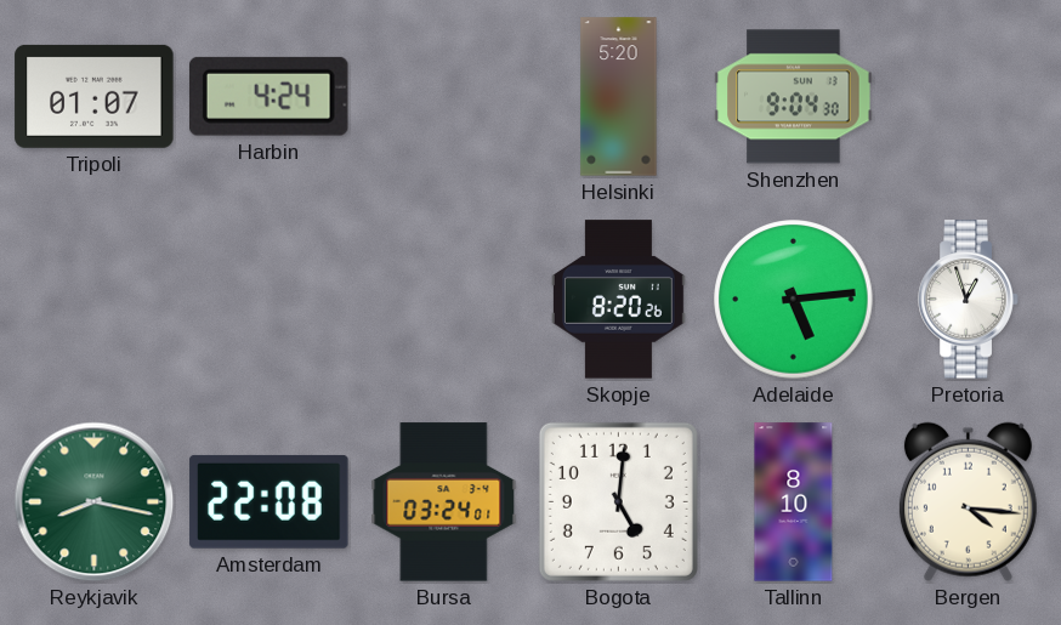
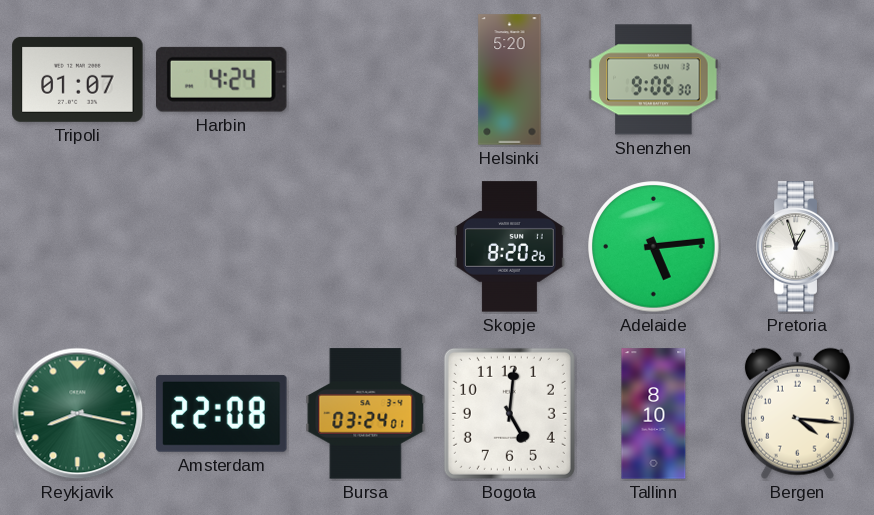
Shenzhen: 9:04 -> 9:06 (654, 80)
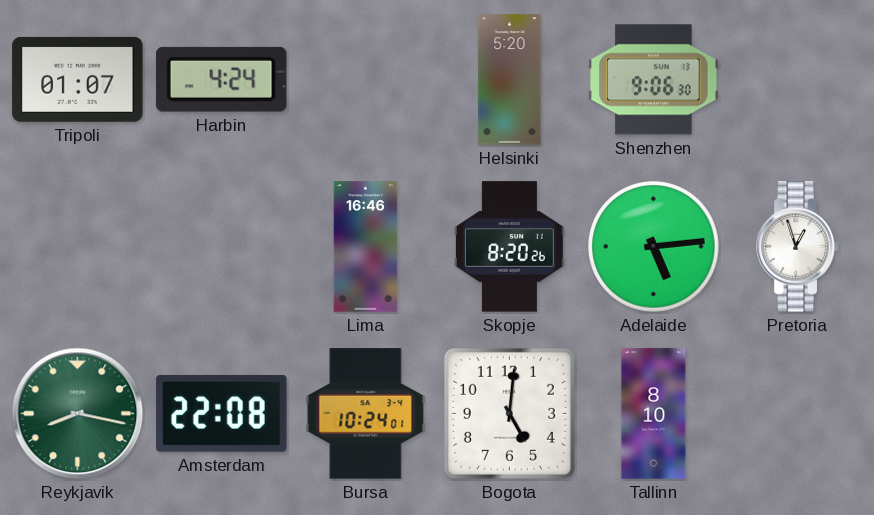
Lima: none -> 16:46 (366, 247)
Bursa: 03:24 -> 10:24 (366, 414)
Bergen: 4:16 -> none (797, 413)
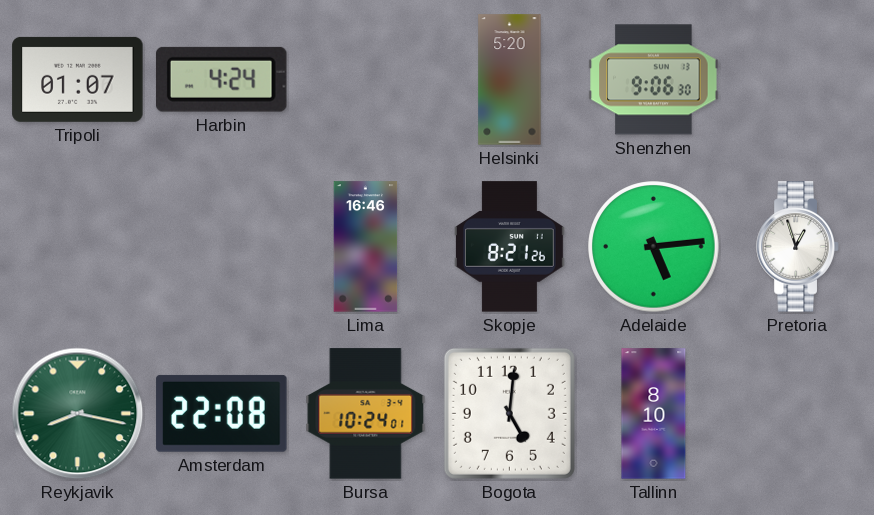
Skopje: 8:20 -> 8:21 (509, 247)
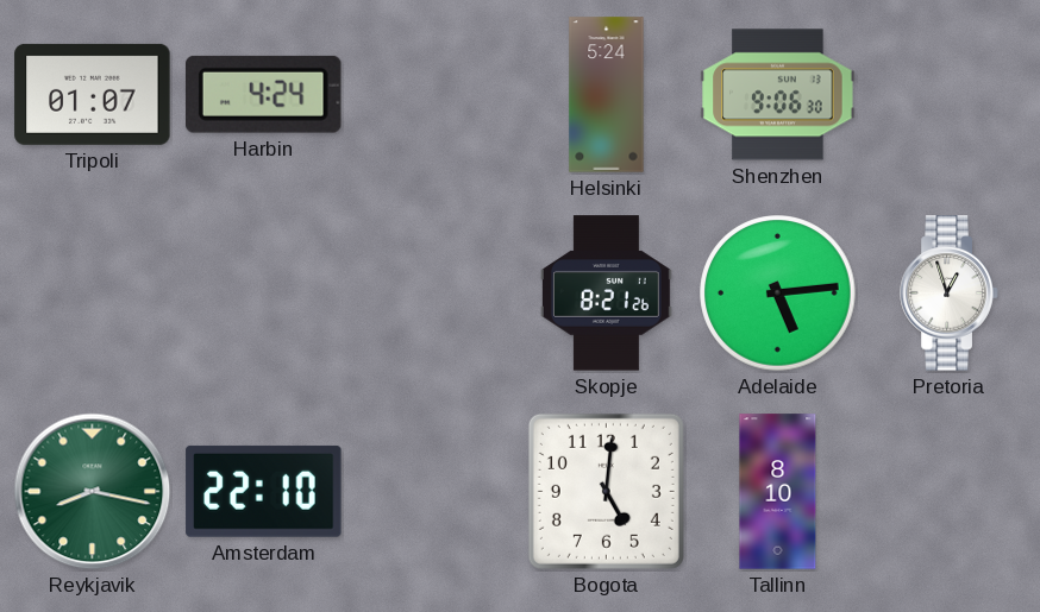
Helsinki: 5:20 -> 5:24 (607, 95)
Lima: 16:46 -> none (366, 247)
Amsterdam: 22:08 -> 22:10 (264, 491)
Bursa: 10:24 -> none (366, 414)
